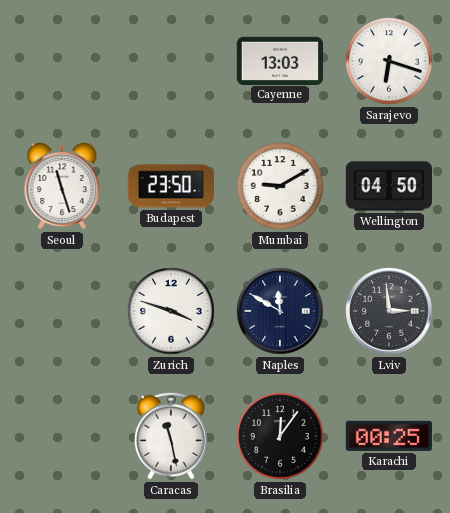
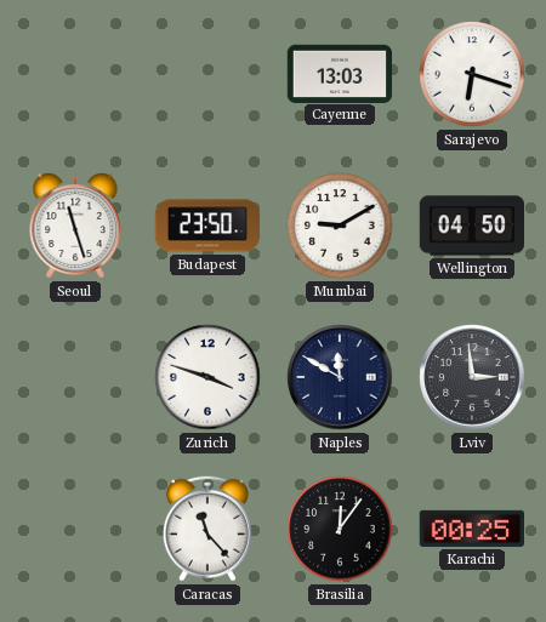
Caracas: 11:28 -> 11:23 (207, 529)
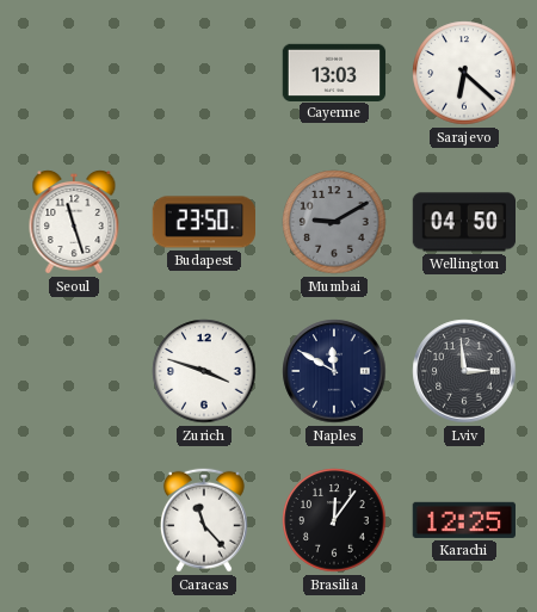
Sarajevo: 6:18 -> 6:22 (464, 73)
Mumbai dial: white -> grey (334, 222)
Karachi: 00:25 -> 12:25 (463, 520)
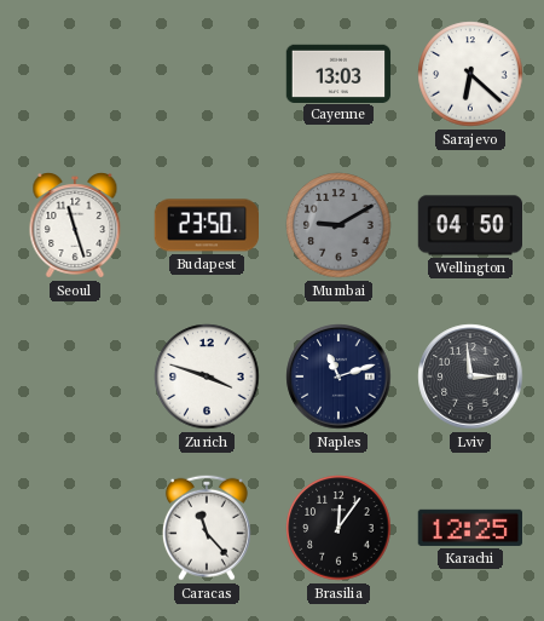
Naples: 11:50 -> 11:12 (338, 376)
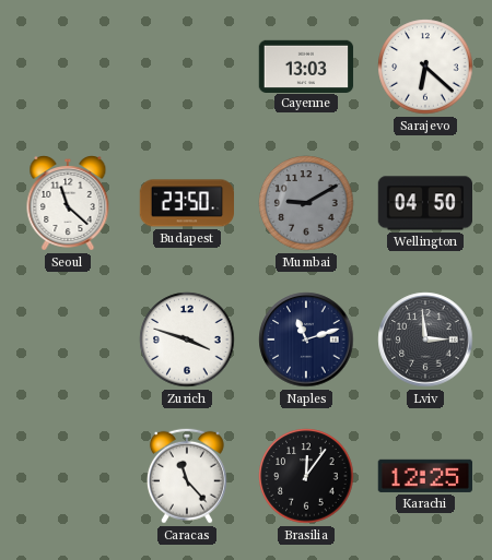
Seoul: 11:27 -> 11:22 (68, 204)
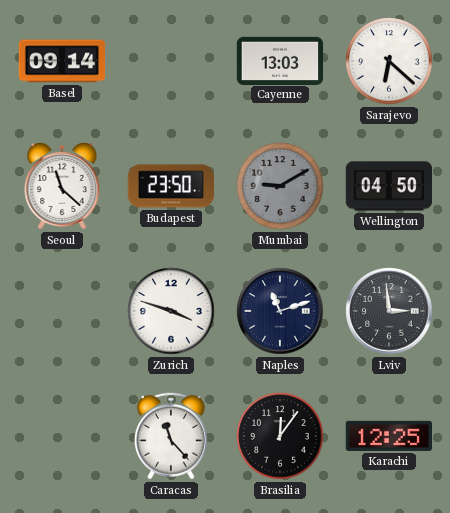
Basel: none -> 09:14 (62, 61)
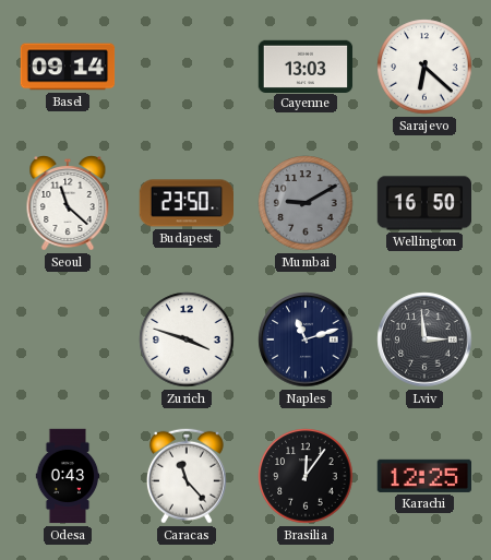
Wellington: 04:50 -> 16:50 (424, 203)
Odesa: none -> 0:43 (68, 476)
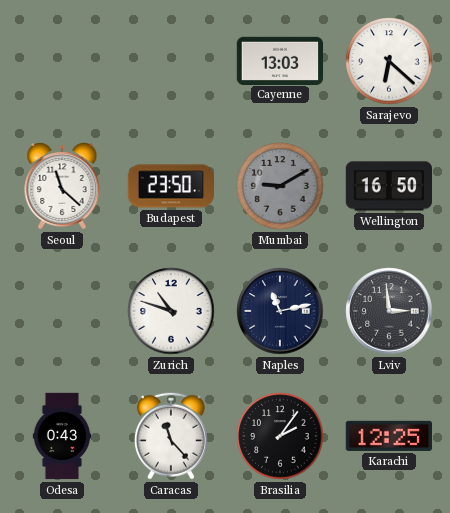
Basel: 09:14 -> none (68, 67)
Zurich: 3:48 -> 10:48 (171, 311)
Naples: 11:12 -> 11:13 (280, 311)
Brasilia: 12:06 -> 2:06 (280, 436)
